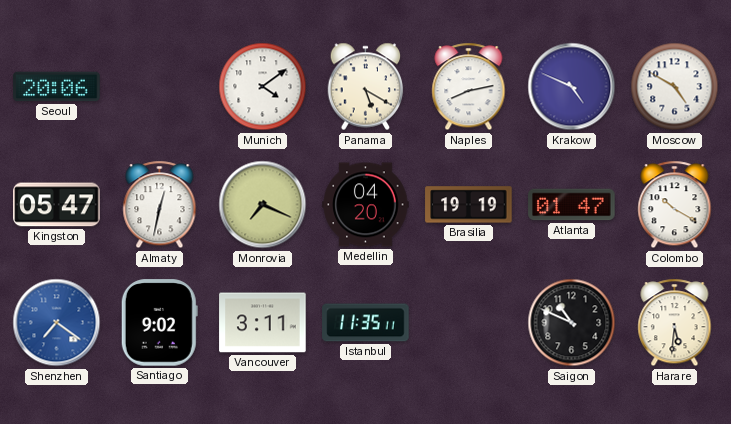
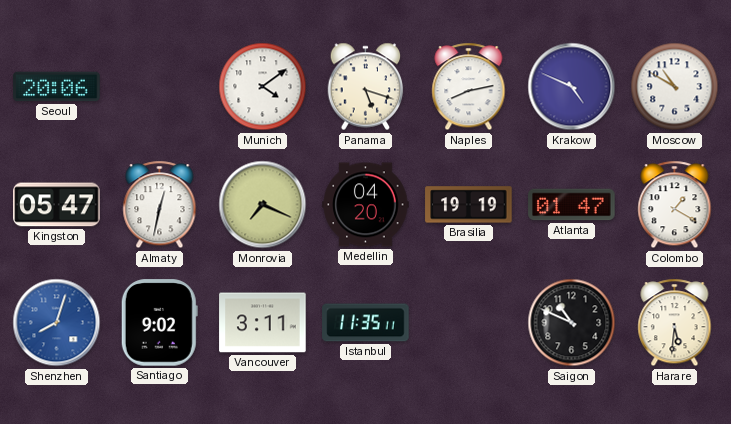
Panama: 5:20 -> 5:18 (366, 87)
Moscow: 4:50 -> 10:50 (675, 87)
Colombo: 10:20 -> 1:20 (675, 205)
Shenzhen: 7:21 -> 8:03 (57, 323)
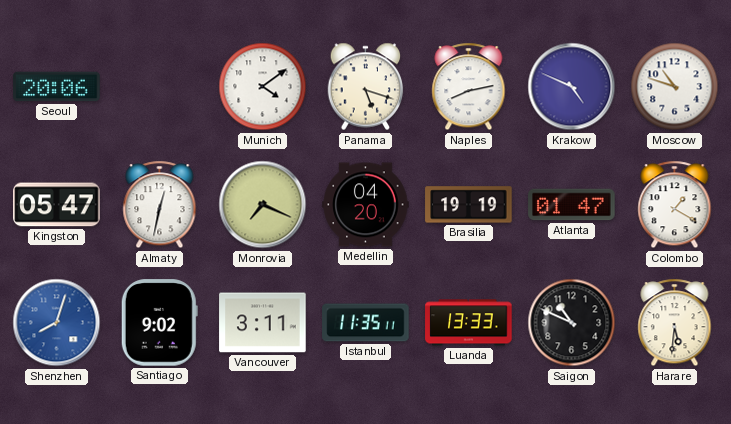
Moscow: 10:50 -> 10:48 (675, 87)
Luanda: none -> 13:33 (469, 323)
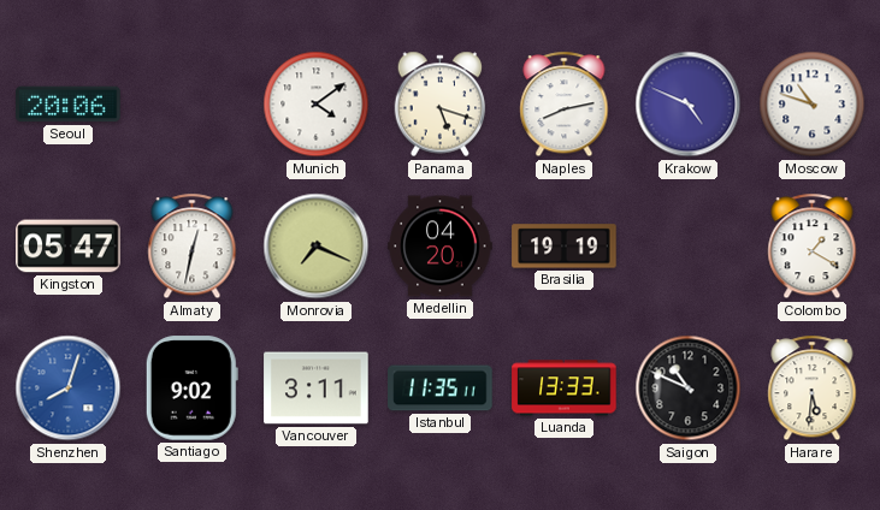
Atlanta: 01:47 -> none (572, 205)
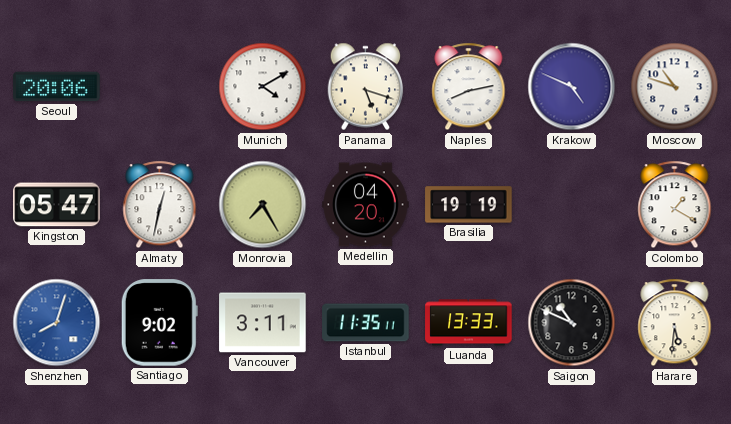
Munich: 4:09 -> 4:10 (263, 87)
Monrovia: 7:19 -> 7:25 (263, 205)
